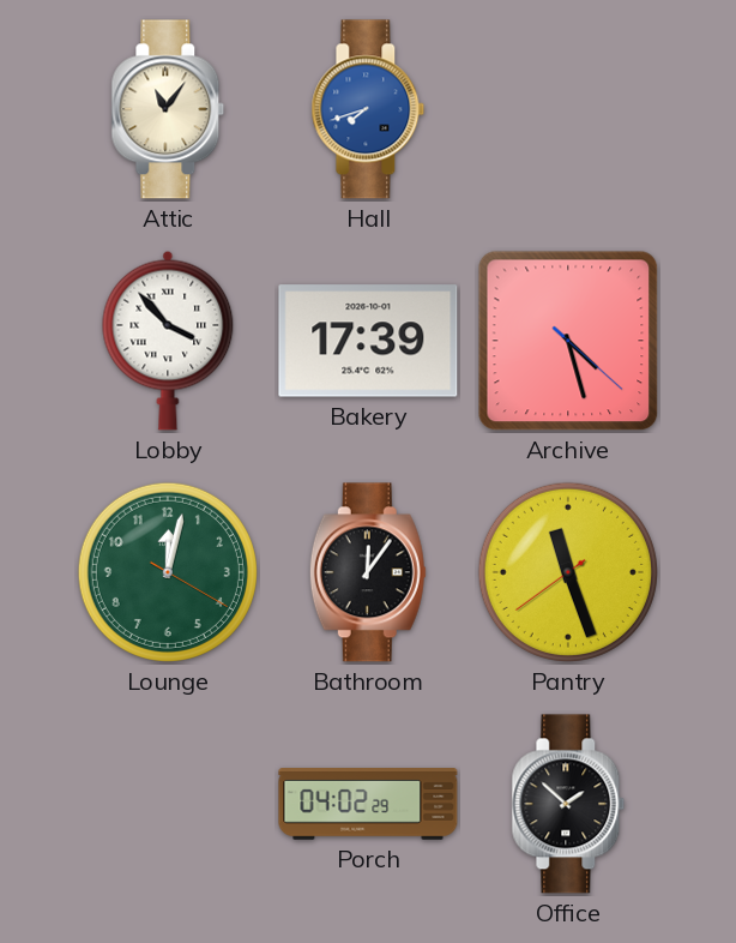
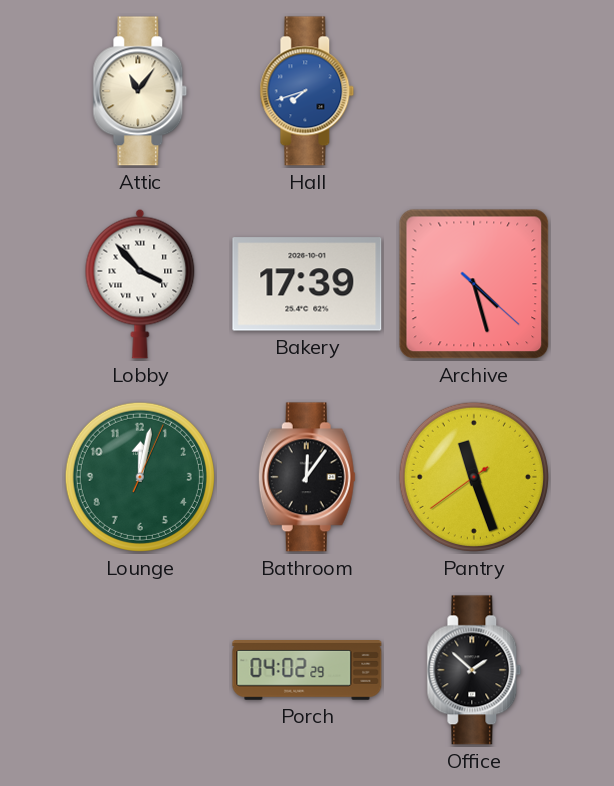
Lounge: 12:02:20 -> 12:02:04 (140, 477)
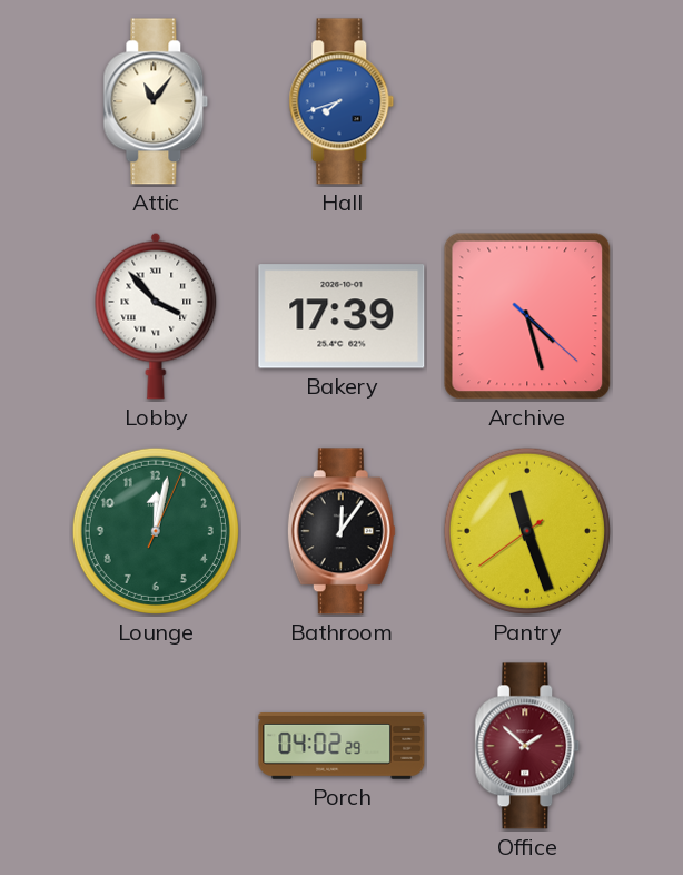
Office dial: black -> burgundy (527, 746)
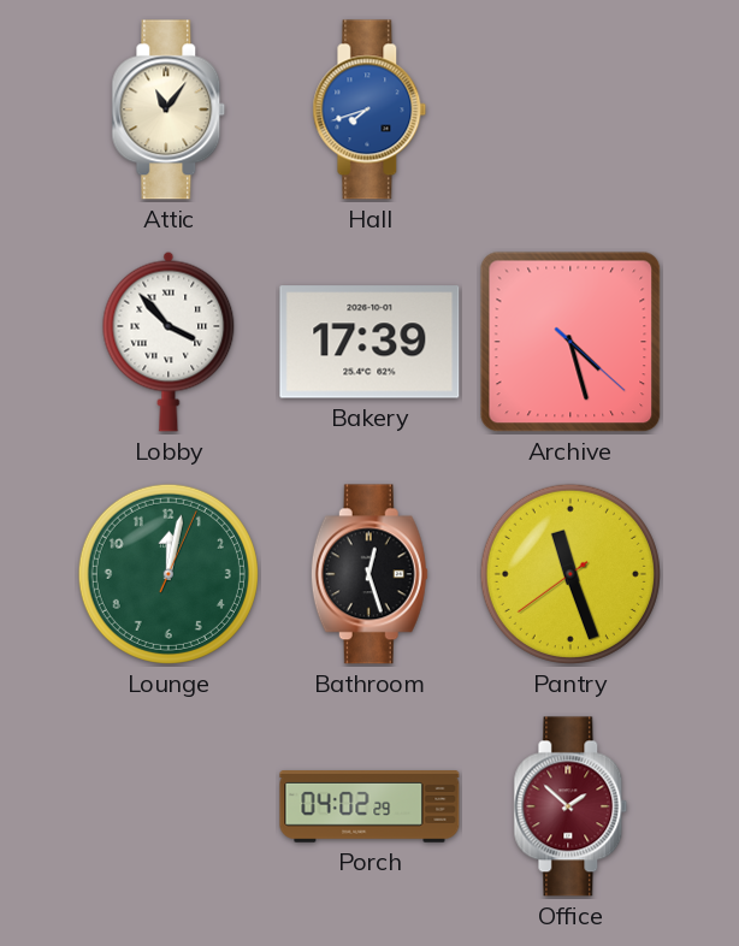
Bathroom: 12:06 -> 12:27 (369, 574)
